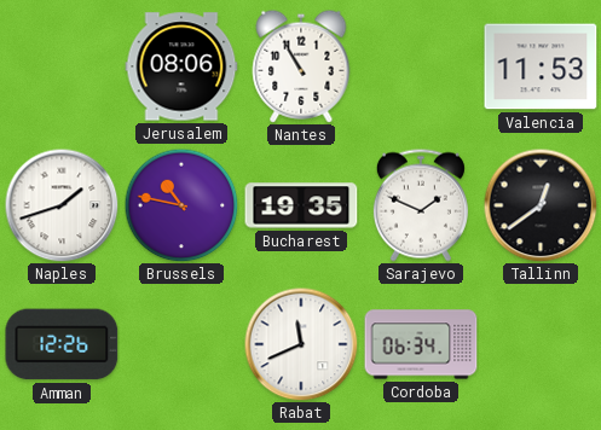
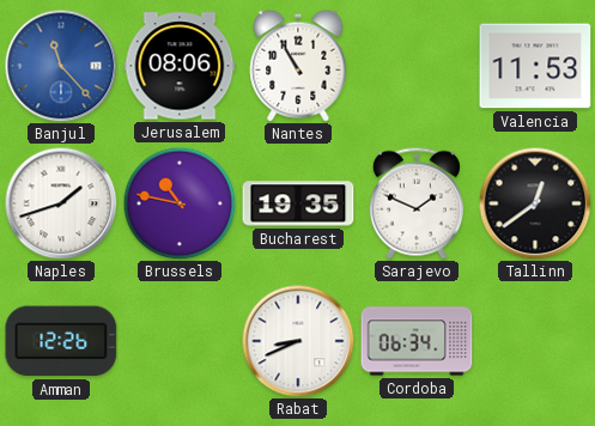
Banjul: none -> 11:23 (61, 66)
Rabat: 11:41 -> 8:41 (298, 341)
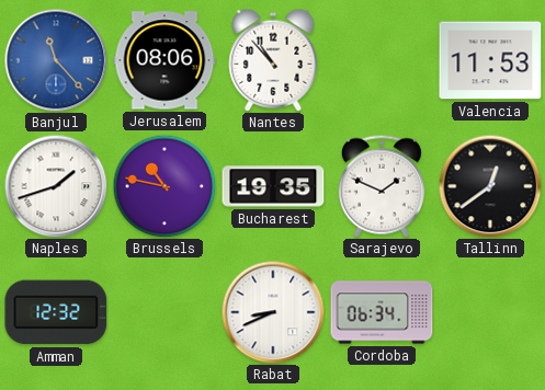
Nantes: 10:55 -> 10:53 (273, 60)
Amman: 12:26 -> 12:32 (56, 312)
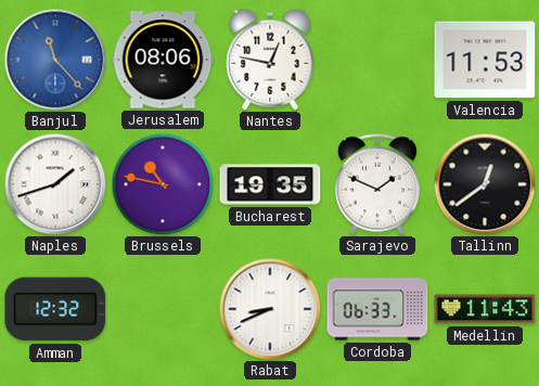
Nantes: 10:53 -> 12:47 (270, 60)
Cordoba: 06:34 -> 06:33 (377, 309)
Medellin: none -> 11:43 (485, 309)
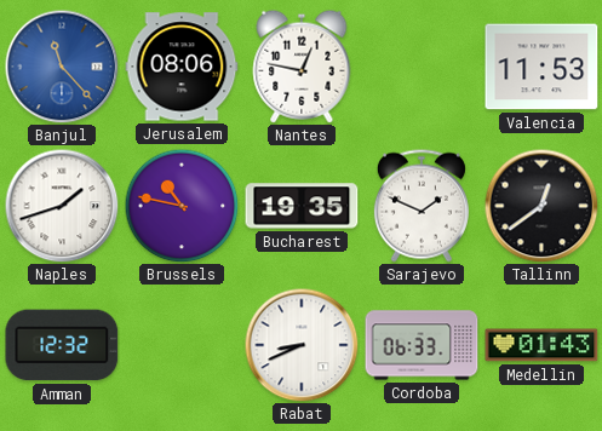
Medellin: 11:43 -> 01:43 (541, 345)
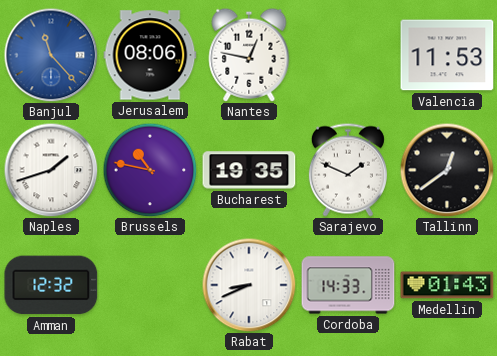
Cordoba: 06:33 -> 14:33 (348, 285)
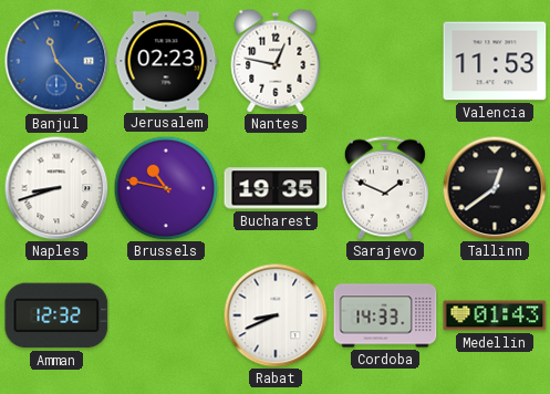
Jerusalem: 08:06 -> 02:23 (166, 61)
Naples: 1:42 -> 8:42 (56, 188)
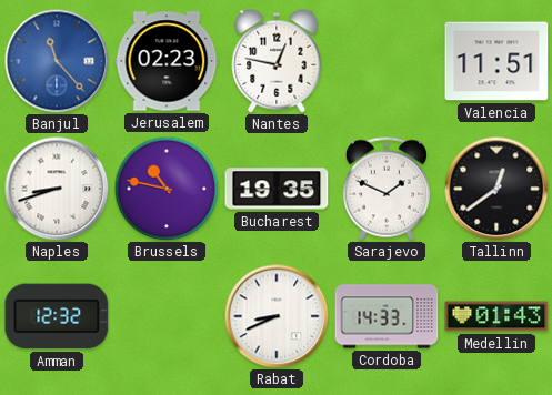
Valencia: 11:53 -> 11:51 (496, 61)
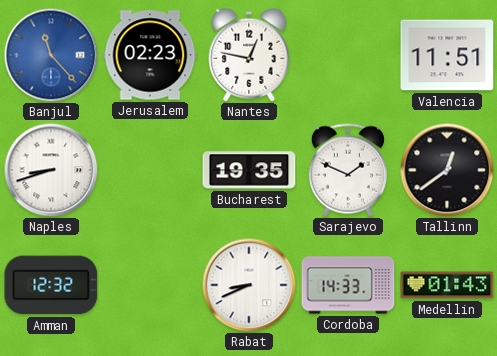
Brussels: 10:47 -> none (167, 189)
